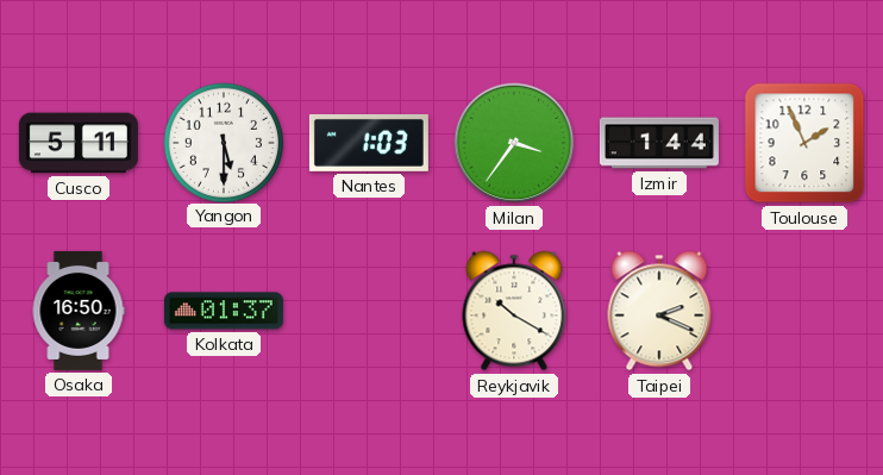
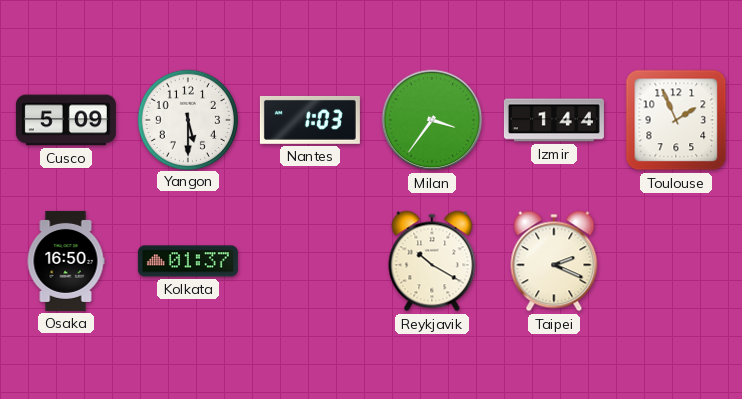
Cusco: 5:11 -> 5:09 (66, 120)
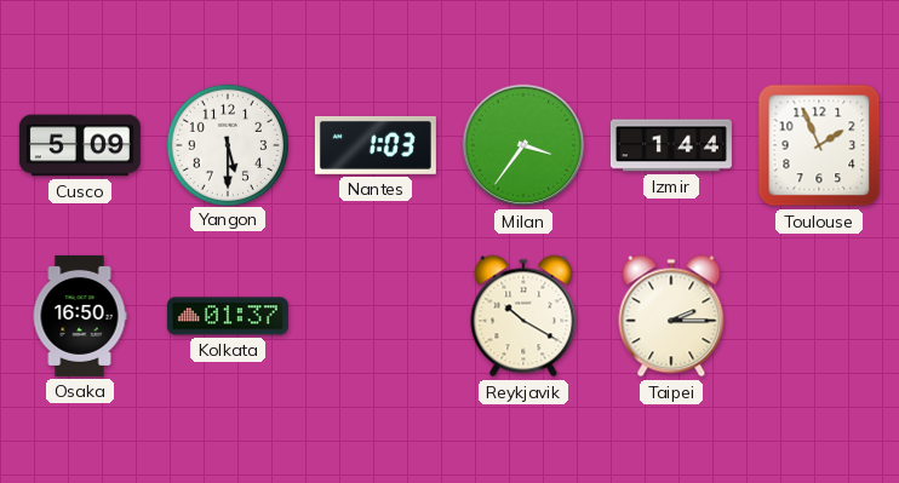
Taipei: 2:19 -> 2:15 (671, 316)
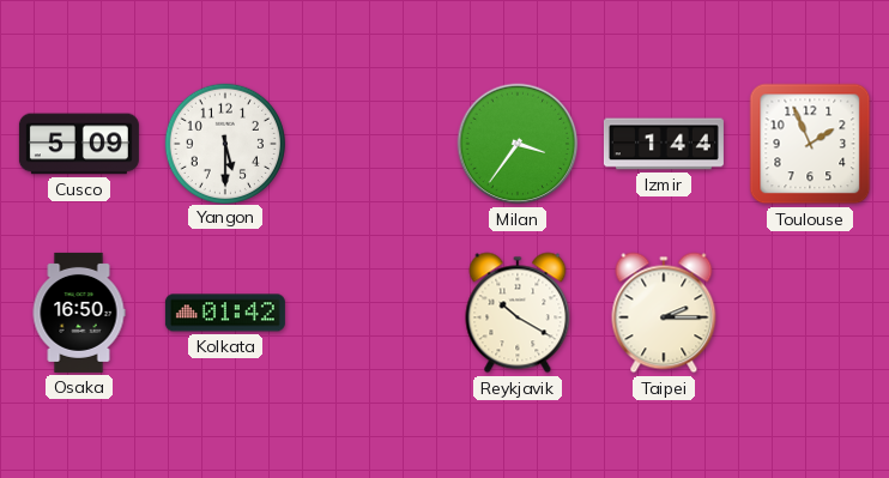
Nantes: 1:03 -> none (376, 145)
Kolkata: 01:37 -> 01:42 (225, 313)
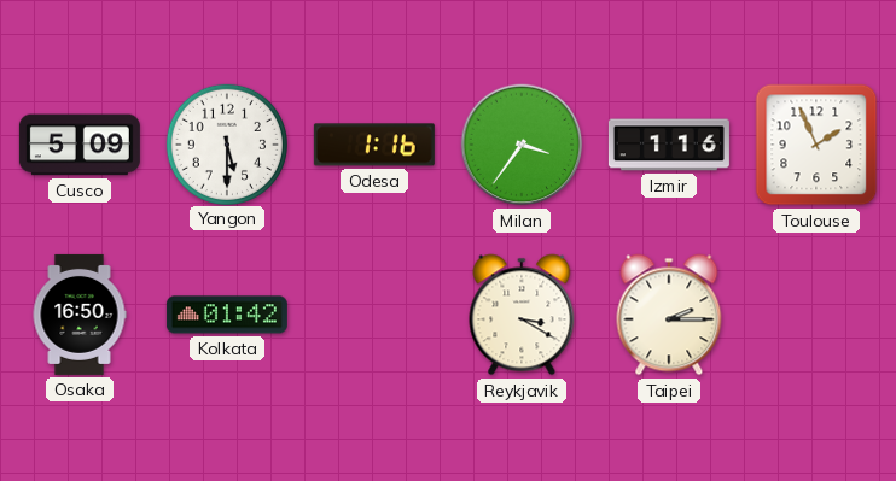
Odesa: none -> 1:16 (374, 145)
Izmir: 1:44 -> 1:16 (669, 145)
Reykjavik: 10:20 -> 3:20 (522, 315)
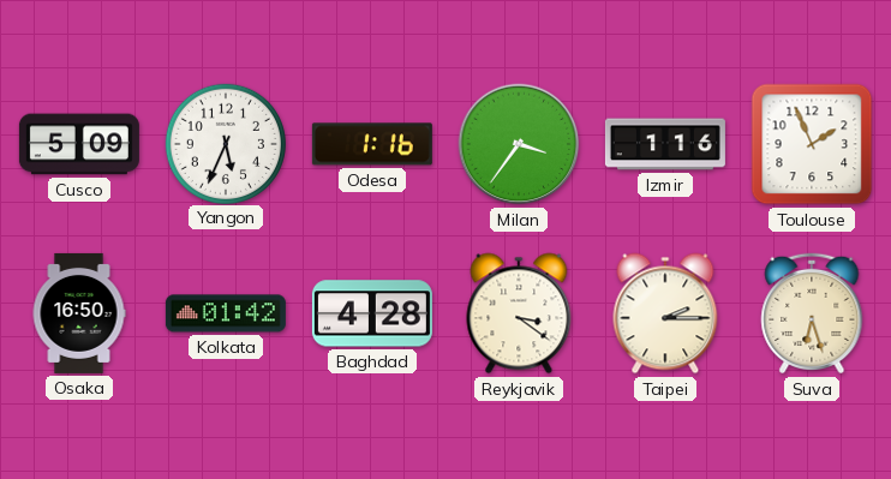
Yangon: 5:30 -> 5:34 (225, 143)
Baghdad: none -> 4:28 (372, 313)
Reykjavik: 3:20 -> 3:21 (519, 313)
Suva: none -> 6:27 (812, 313)
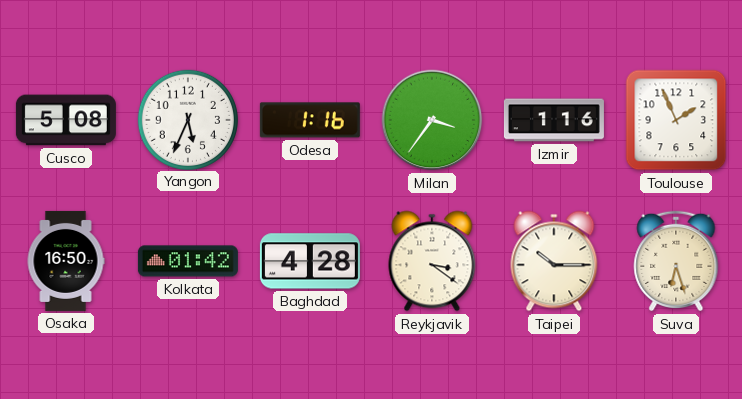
Cusco: 5:09 -> 5:08 (66, 120)
Taipei: 2:15 -> 10:15 (554, 261)
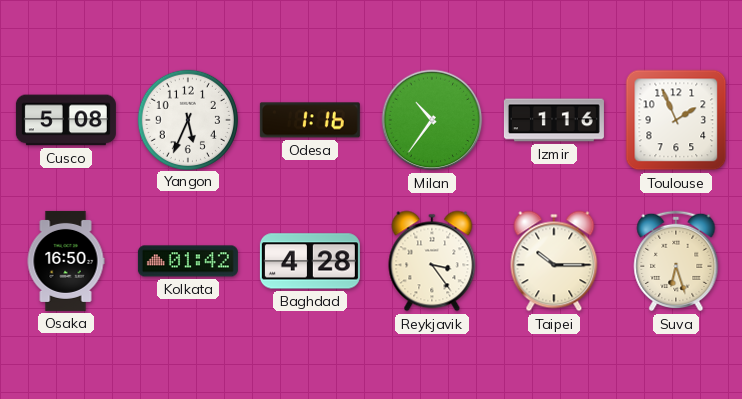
Milan: 3:36 -> 10:36 (432, 120)
Reykjavik: 3:21 -> 3:24 (432, 261)
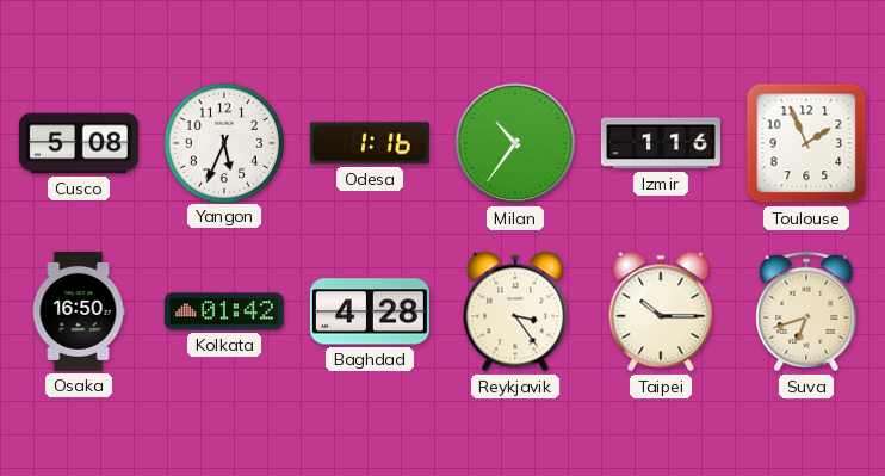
Suva: 6:27 -> 6:42 (806, 311)
